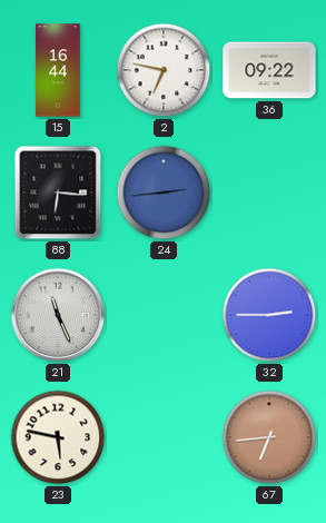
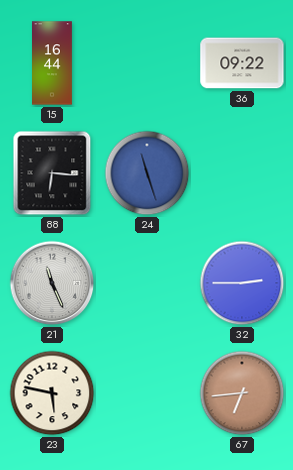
2: 6:47 -> none (164, 70)
24: 2:44 -> 11:27 (147, 173)
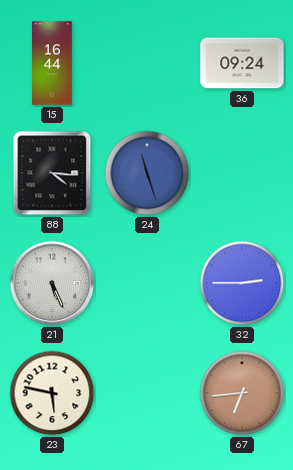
36: 09:22 -> 09:24 (242, 63)
88: 6:16 -> 4:16 (52, 173)
21: 11:26 -> 5:26 (52, 283)
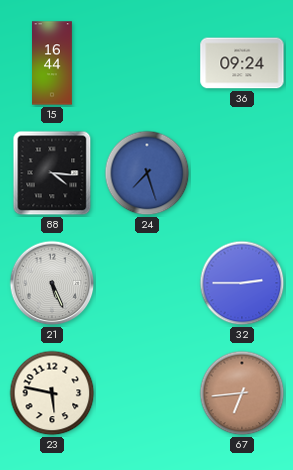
24: 11:27 -> 7:27 (147, 173)
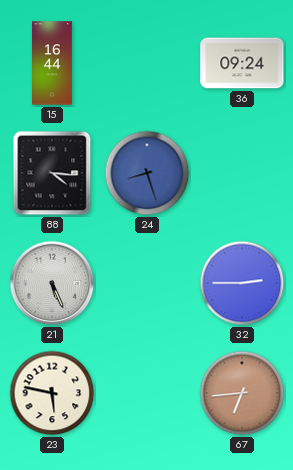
24: 7:27 -> 8:27 (147, 173)
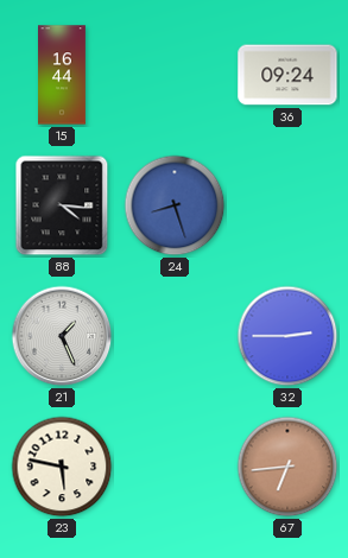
21: 5:26 -> 1:26 (62, 336)
